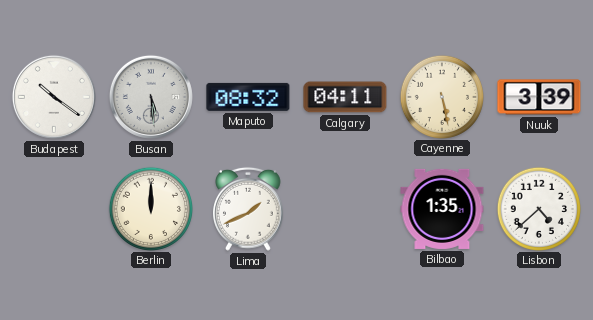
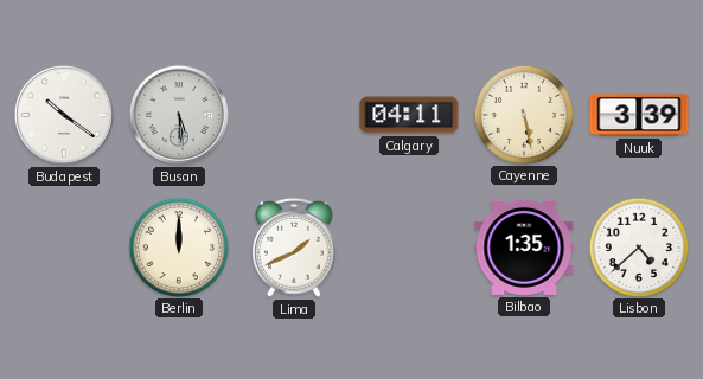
Maputo: 08:32 -> none (248, 97)
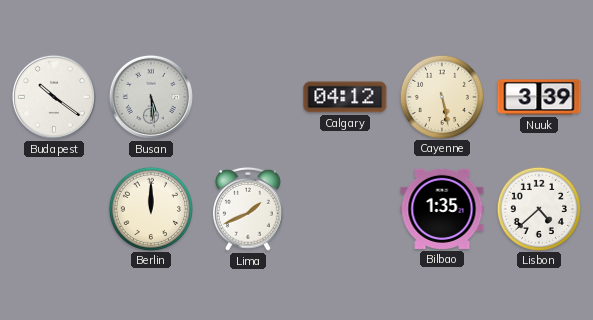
Calgary: 04:11 -> 04:12 (345, 97)
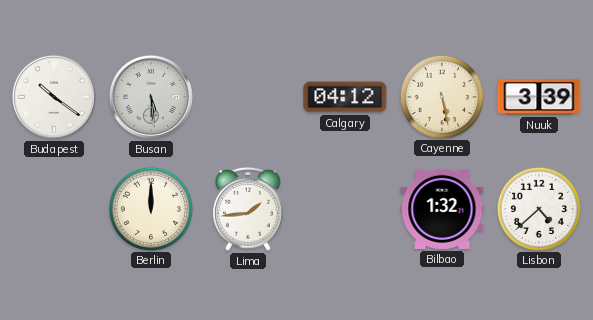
Lima: 1:41 -> 1:44 (249, 209)
Bilbao: 1:35 -> 1:32 (442, 209)
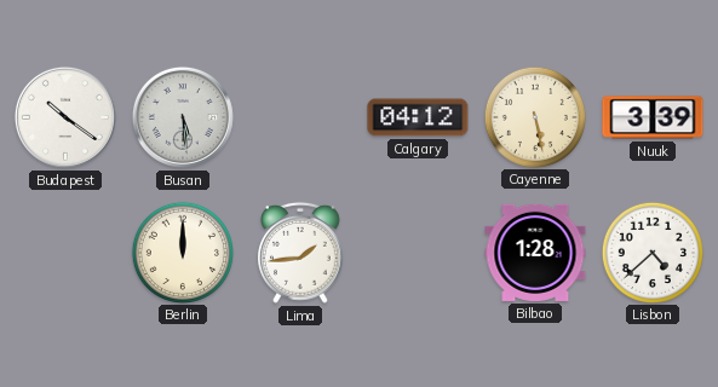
Bilbao: 1:32 -> 1:28 (535, 253)
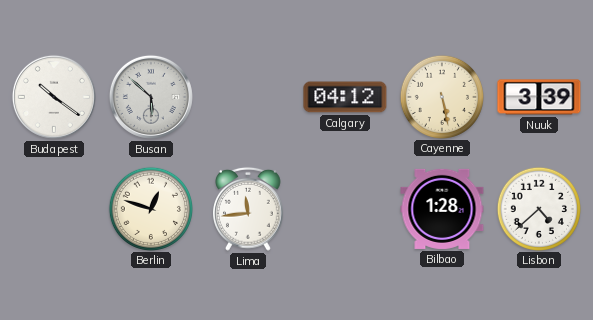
Busan: 5:29 -> 5:52 (151, 97)
Berlin: 12:00 -> 12:48 (150, 208)
Lima: 1:44 -> 11:44 (249, 209)
